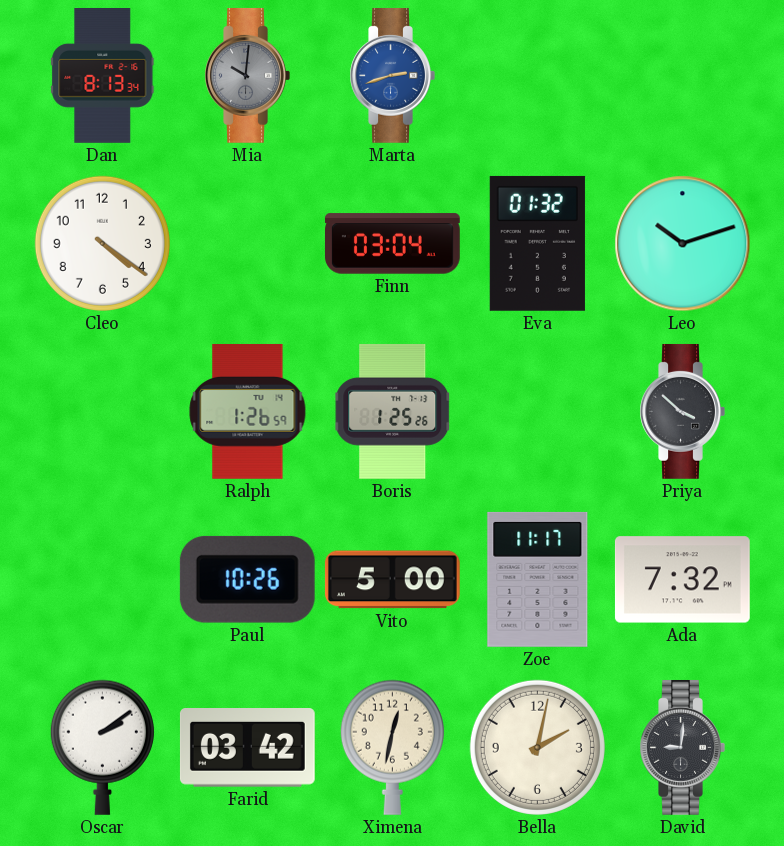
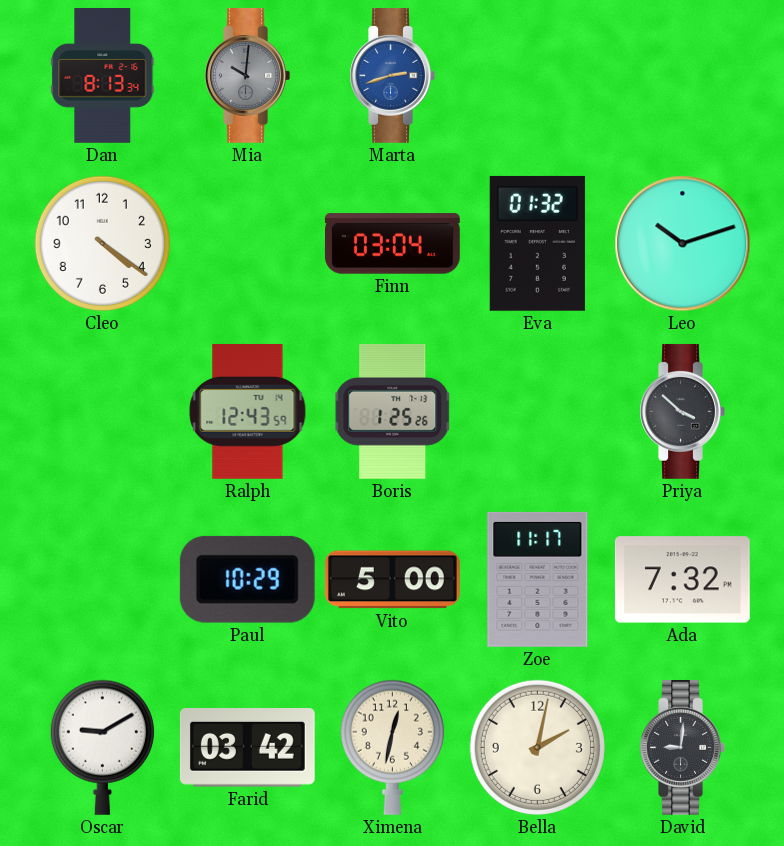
Ralph: 1:26 -> 12:43 (248, 411)
Paul: 10:26 -> 10:29 (247, 579)
Oscar: 2:09 -> 9:10 (102, 747)
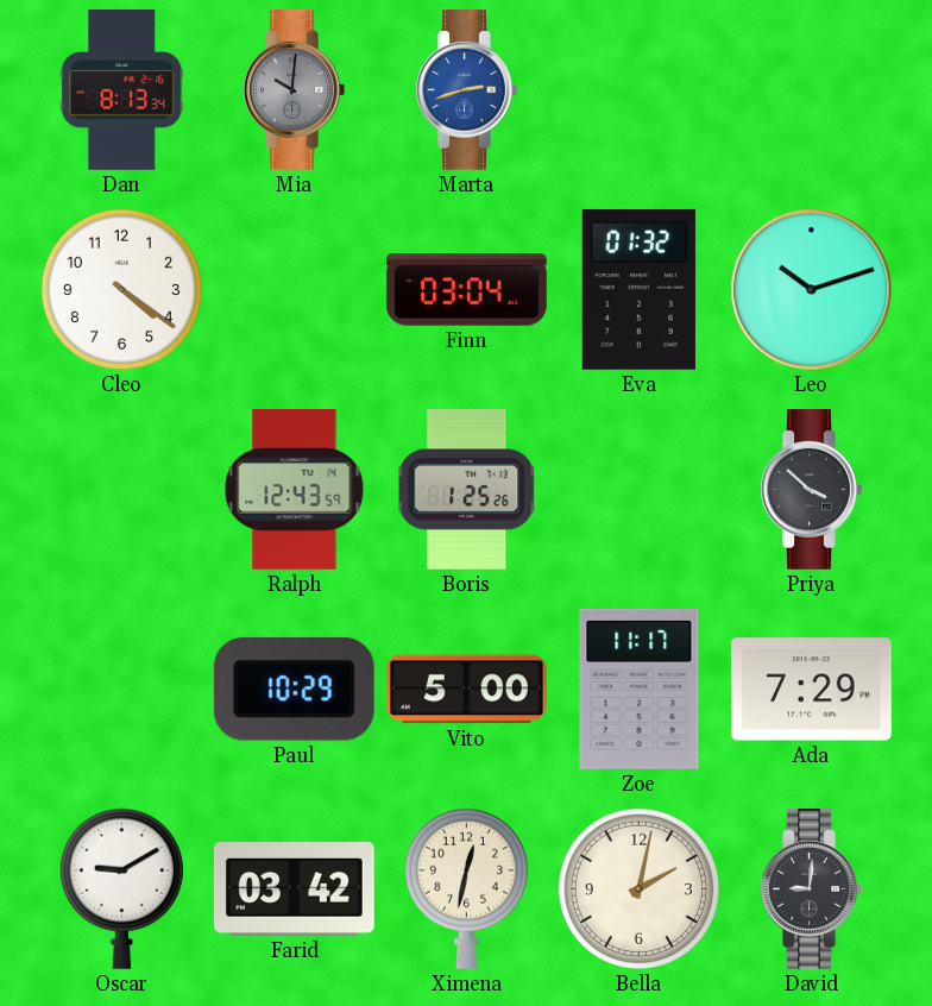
Ada: 7:32 -> 7:29 (811, 690)
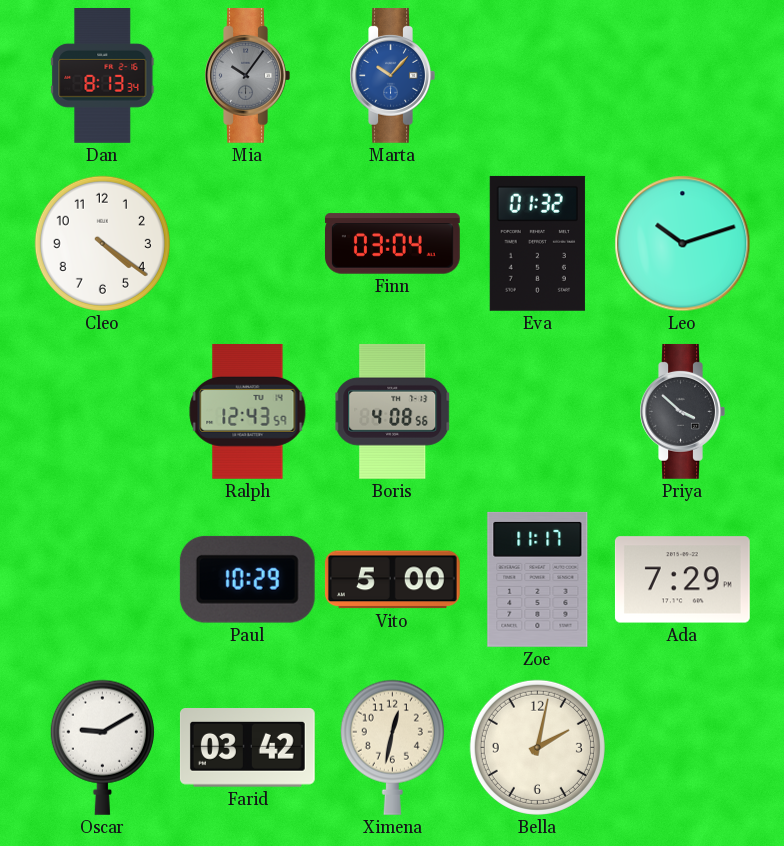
Mia: 10:01 -> 10:06 (247, 75)
Marta: 2:42 -> 10:07 (392, 75)
Boris: 1:25 -> 4:08 (393, 411)
David: 9:01 -> none (811, 888)
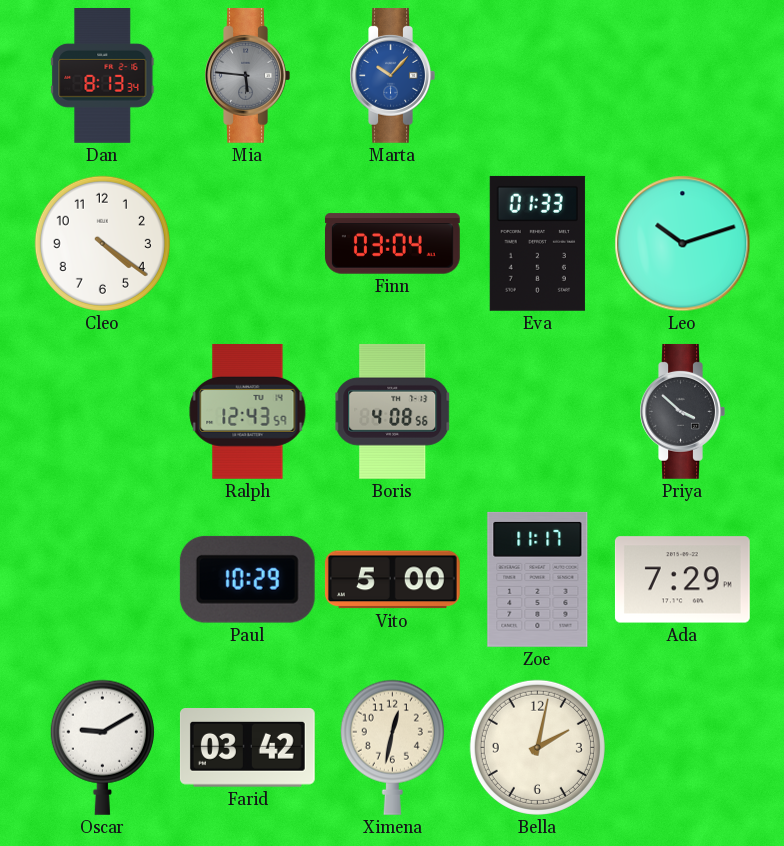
Mia: 10:06 -> 5:46 (247, 75)
Eva: 01:32 -> 01:33 (537, 243)
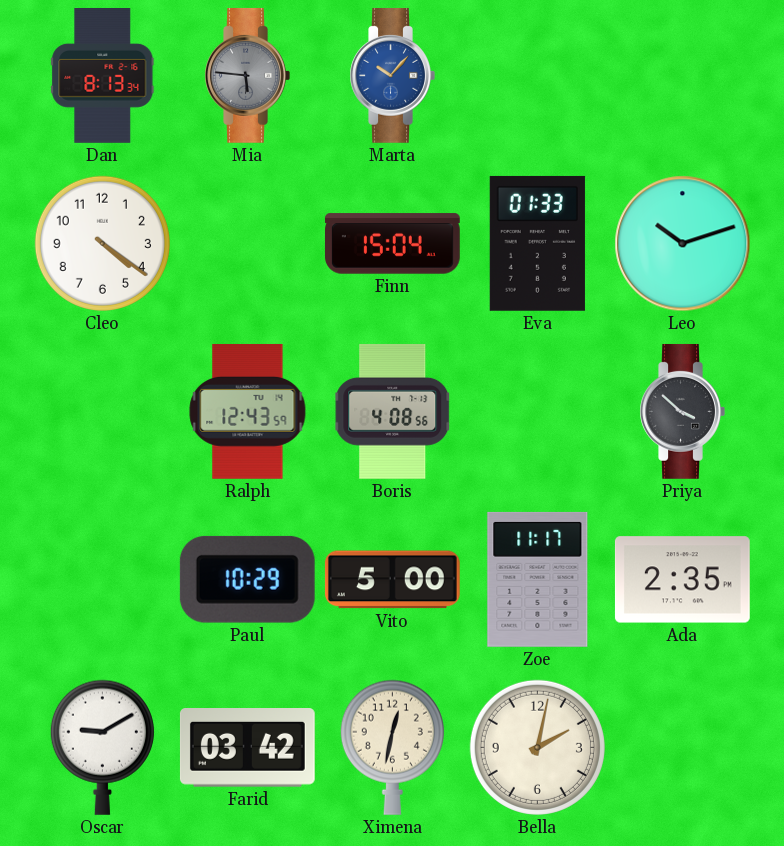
Finn: 03:04 -> 15:04 (392, 244)
Ada: 7:29 -> 2:35 (682, 580)
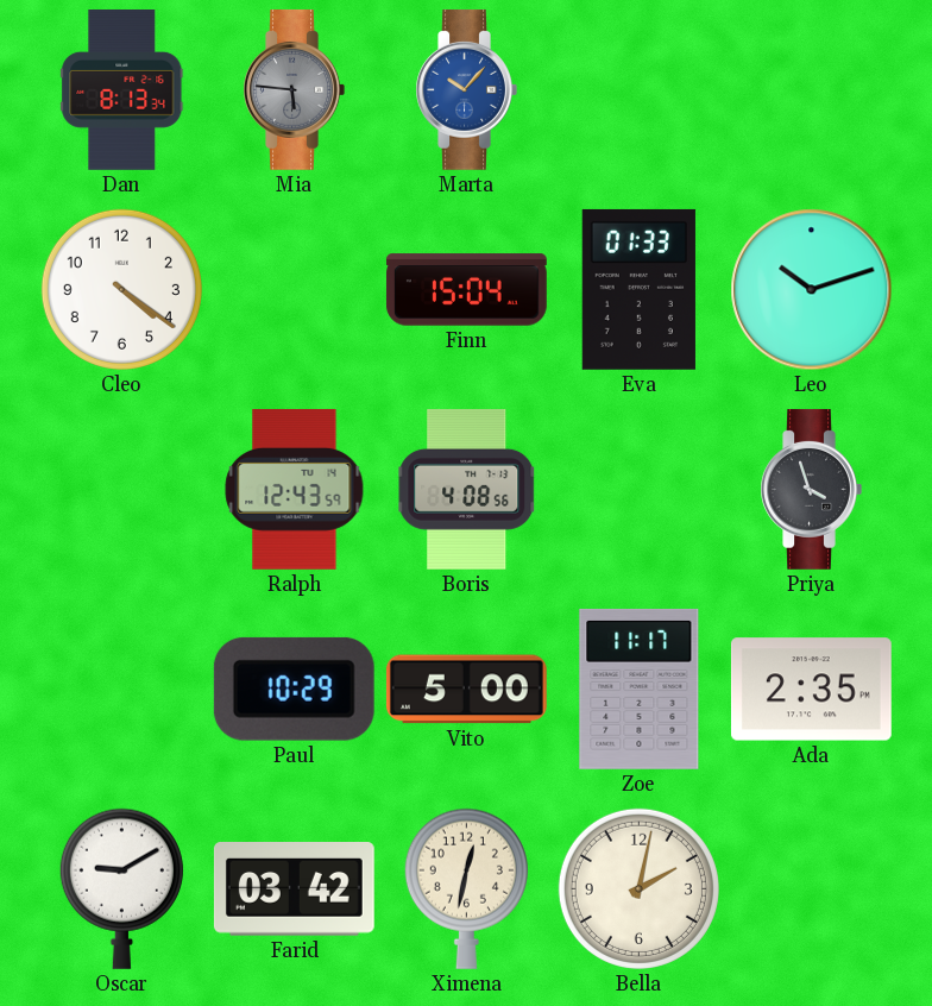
Priya: 3:52 -> 3:57 (811, 489)
